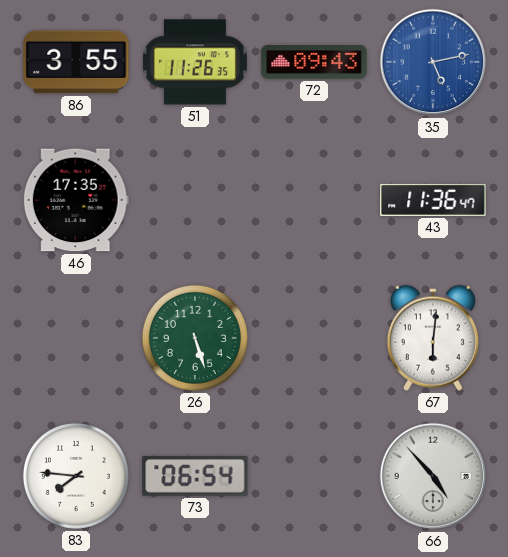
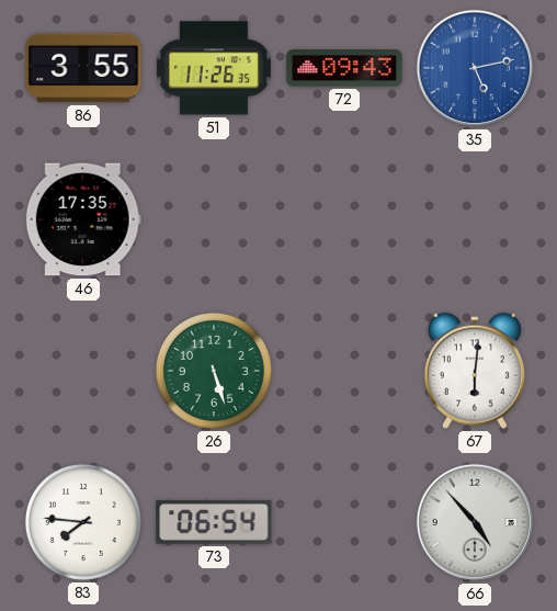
43: 11:36 -> none (433, 200)
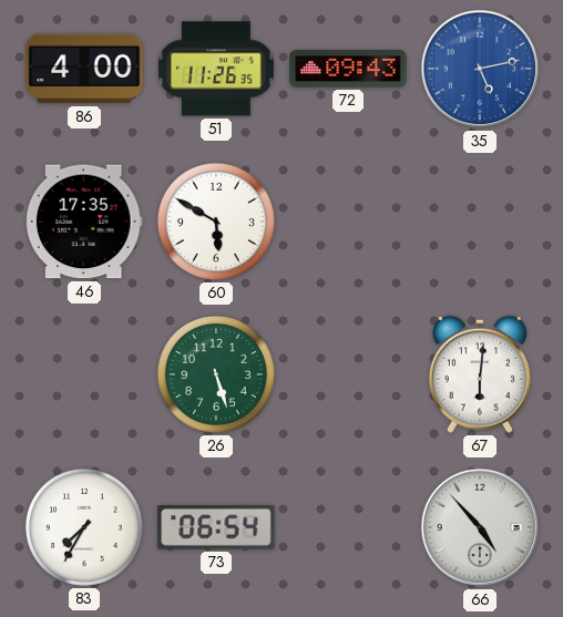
86: 3:55 -> 4:00 (84, 69)
60: none -> 5:50 (216, 222)
83: 7:46 -> 7:35 (84, 527)
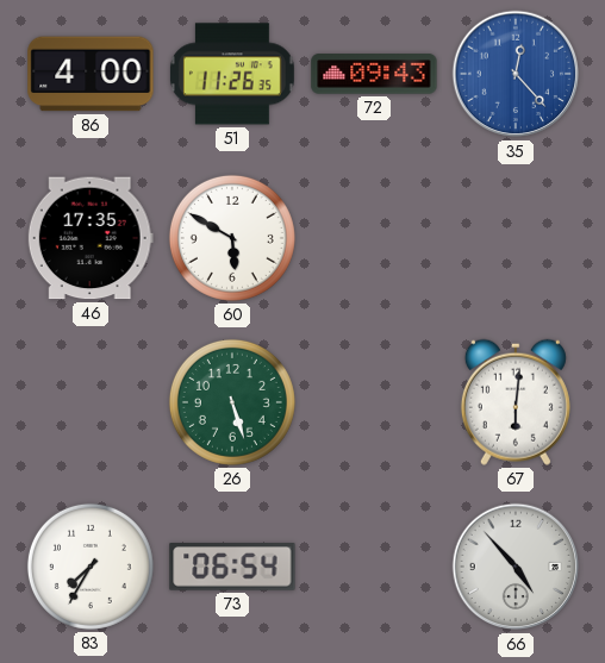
35: 5:13 -> 12:23 (516, 74)
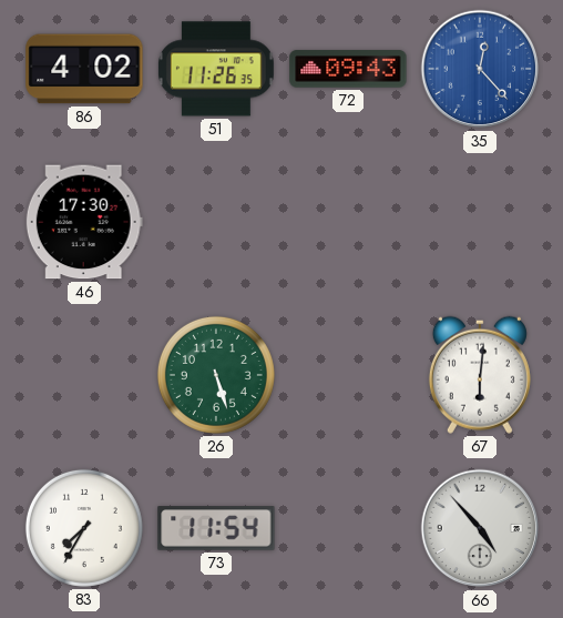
86: 4:00 -> 4:02 (84, 69)
46: 17:35 -> 17:30 (84, 222)
60: 5:50 -> none (232, 238)
73: 06:54 -> 11:54 (216, 528)
